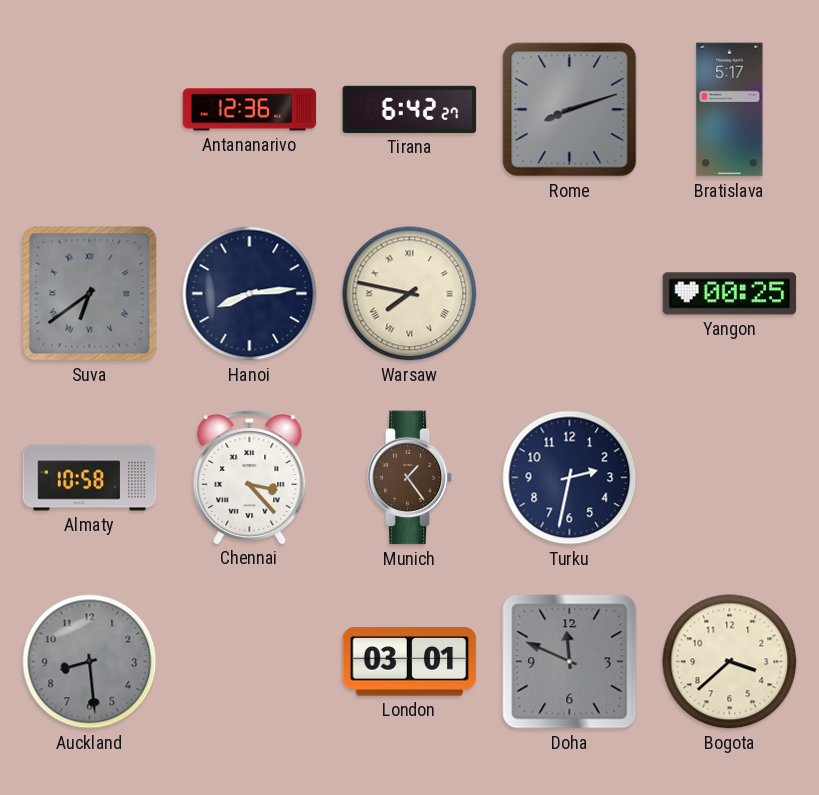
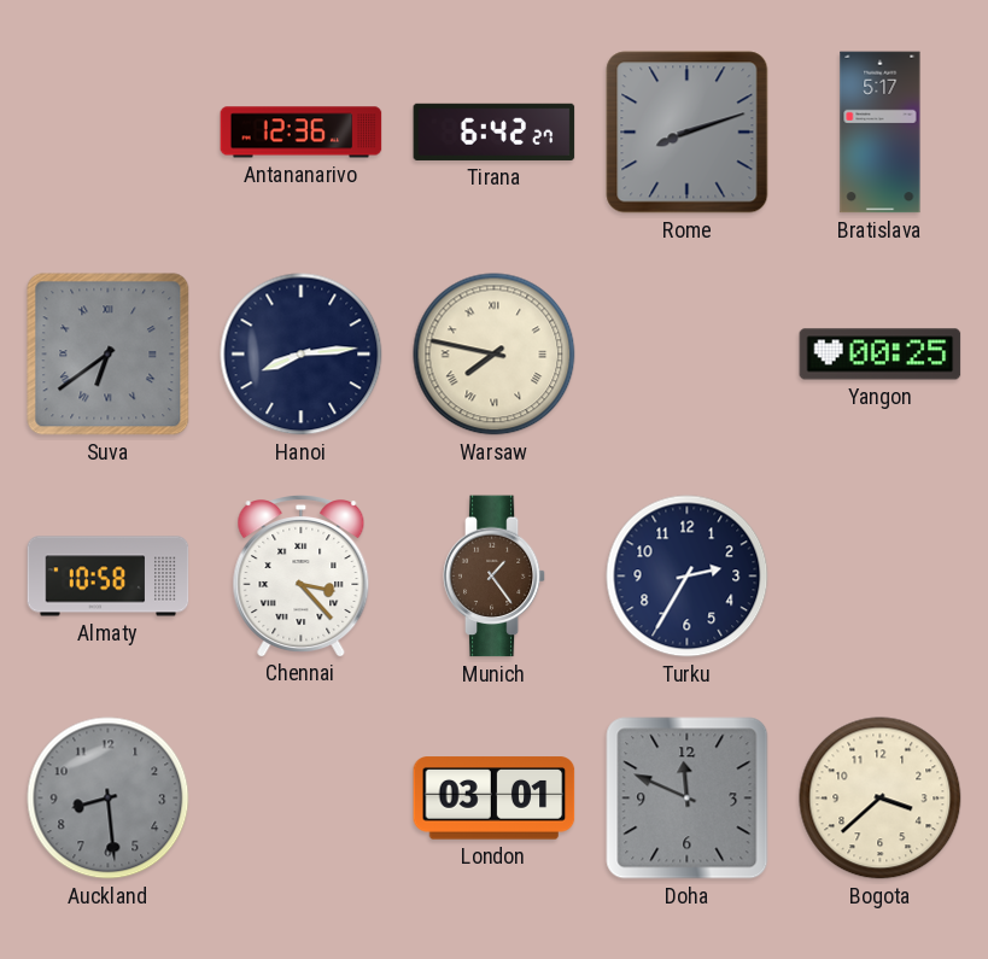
Turku: 2:32 -> 2:35 (688, 577)
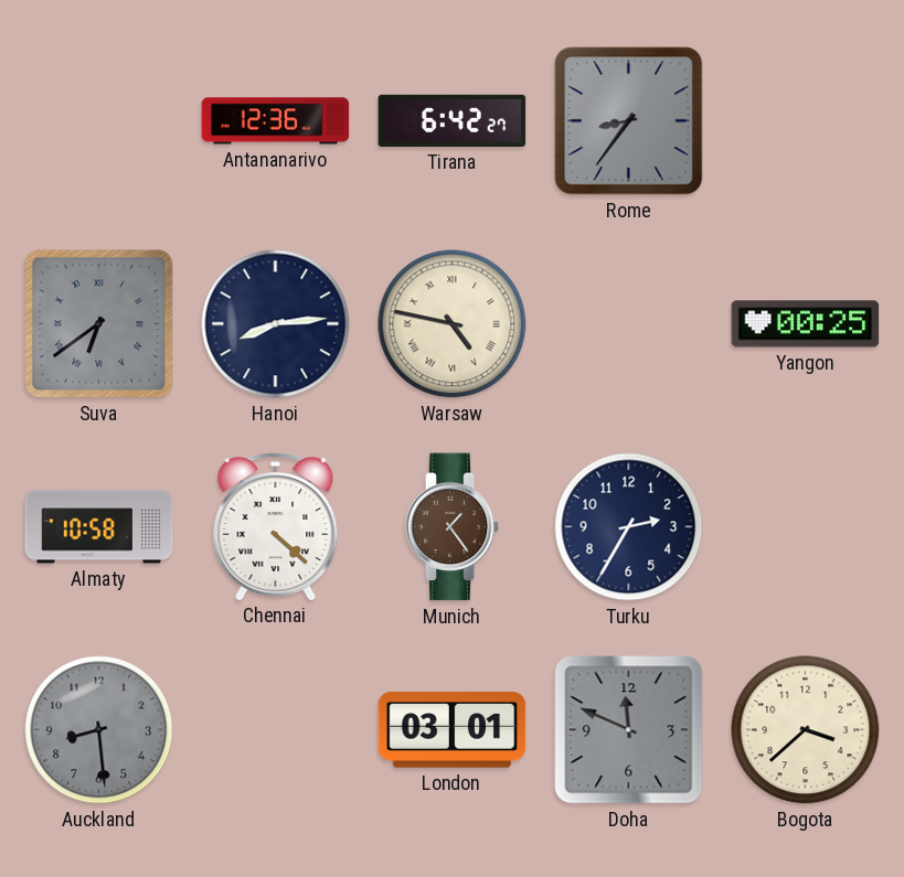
Rome: 8:12 -> 8:36 (629, 121)
Bratislava: 5:17 -> none (881, 133)
Warsaw: 7:47 -> 4:47 (453, 324)
Chennai: 3:23 -> 4:22 (276, 526)
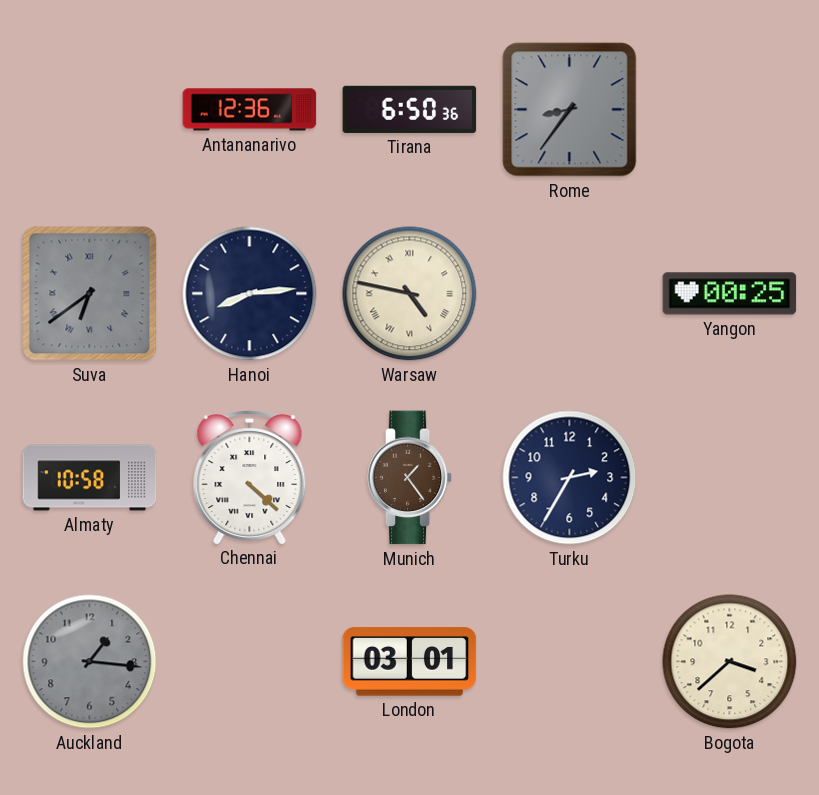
Tirana: 6:42 -> 6:50 (410, 109)
Auckland: 8:29 -> 1:16 (90, 662)
Doha: 11:49 -> none (629, 730)
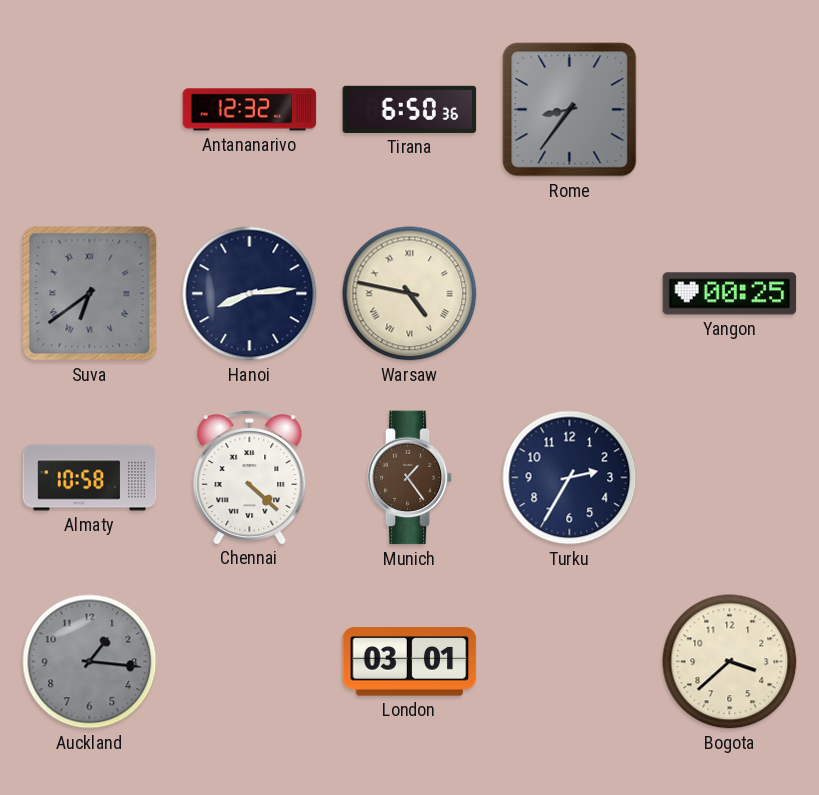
Antananarivo: 12:36 -> 12:32 (250, 110)
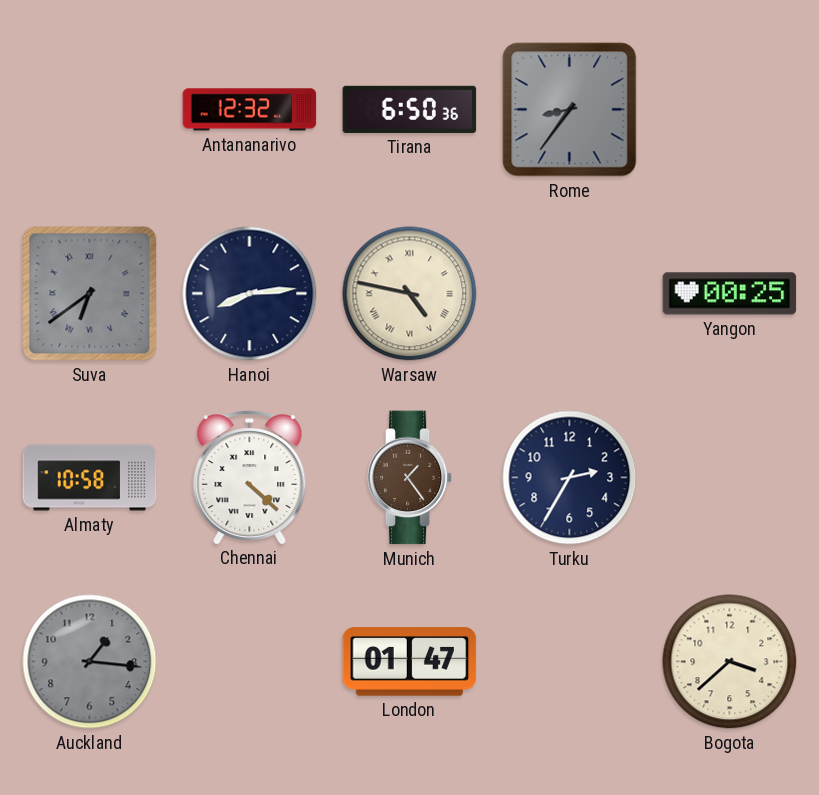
London: 03:01 -> 01:47 (410, 662)
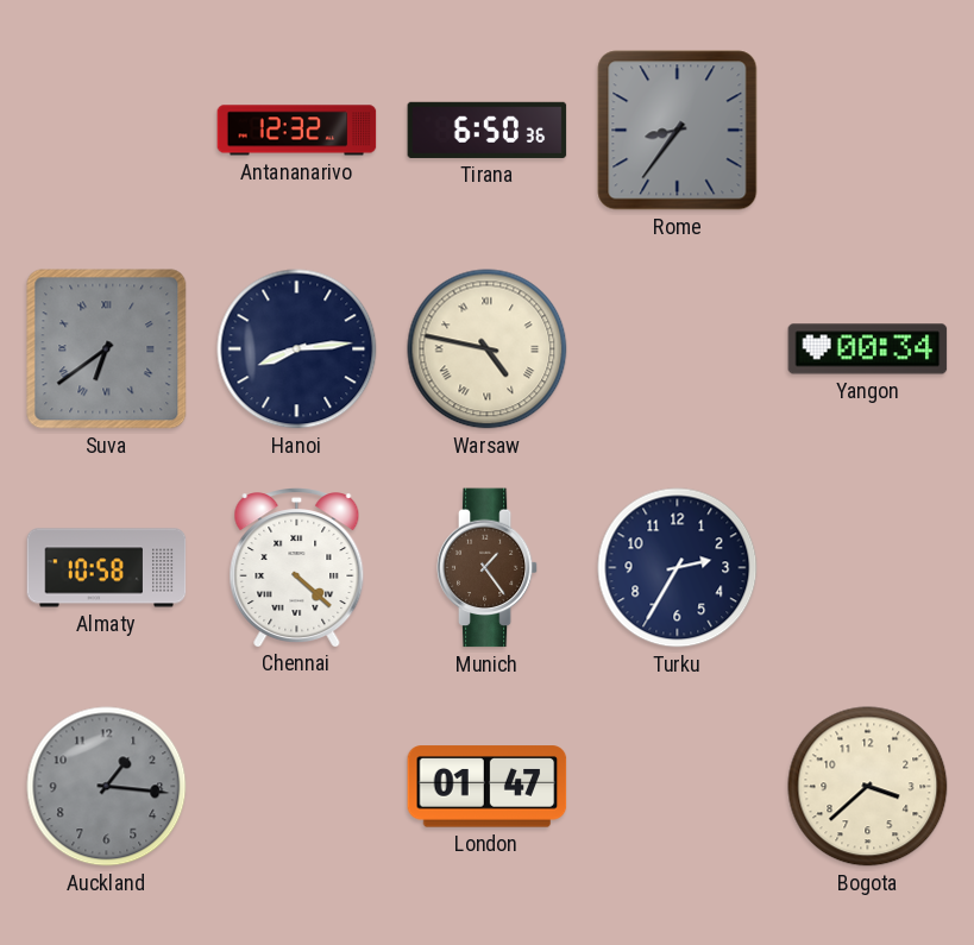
Yangon: 00:25 -> 00:34 (868, 349)
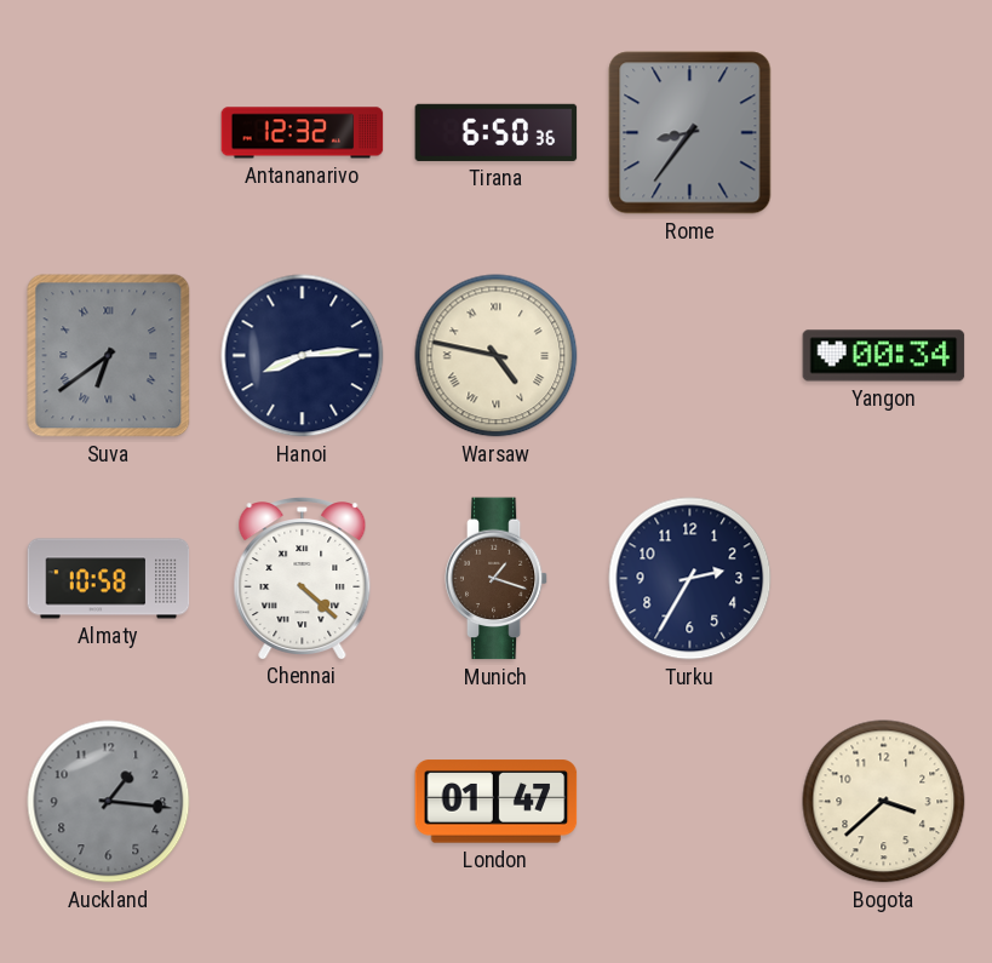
Munich: 1:24 -> 1:18 (497, 579)
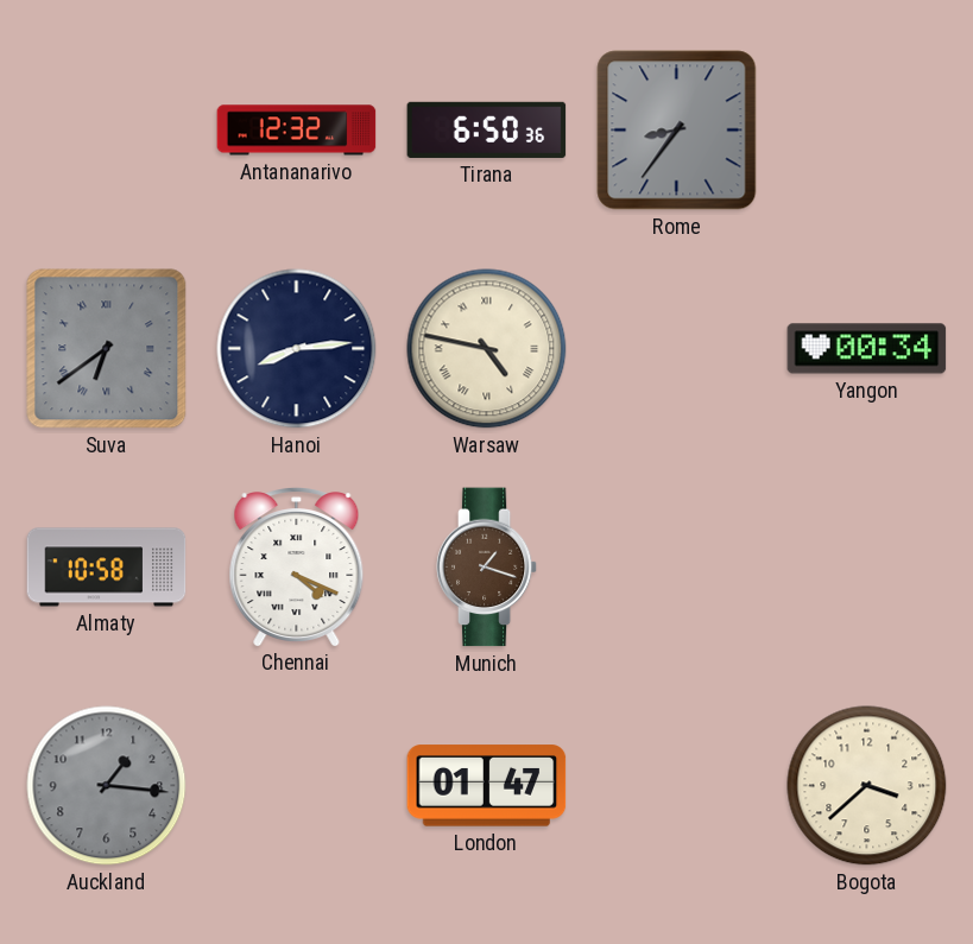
Chennai: 4:22 -> 4:19 (297, 566)
Turku: 2:35 -> none (690, 579)
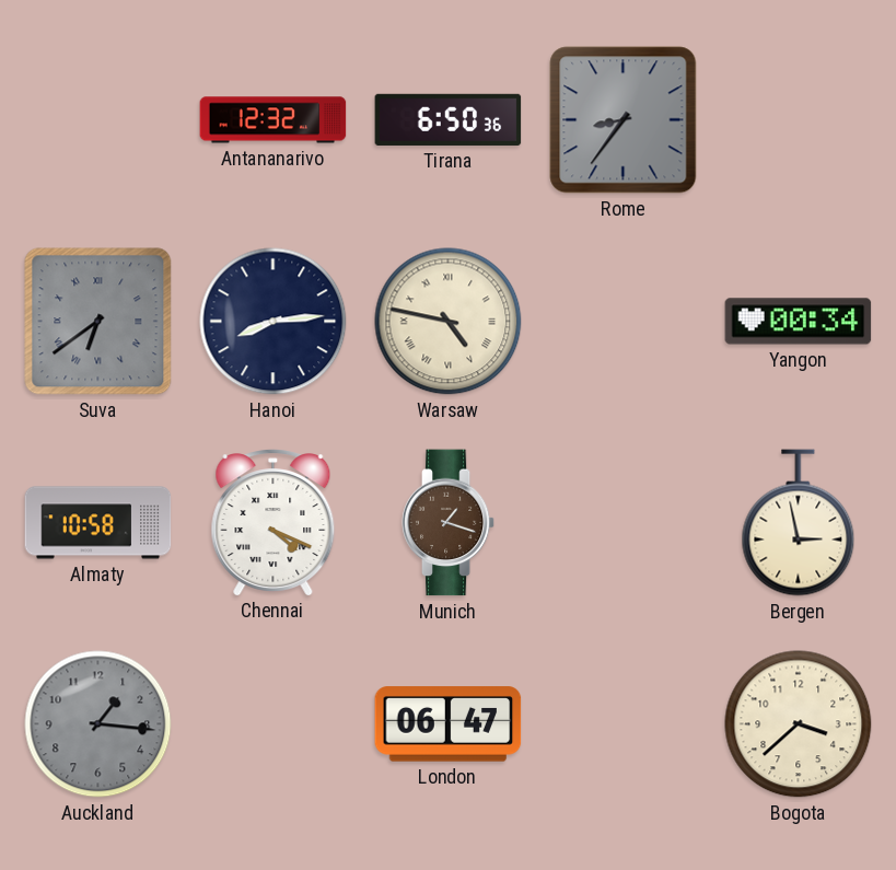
Bergen: none -> 2:58 (799, 523)
London: 01:47 -> 06:47 (449, 724)
